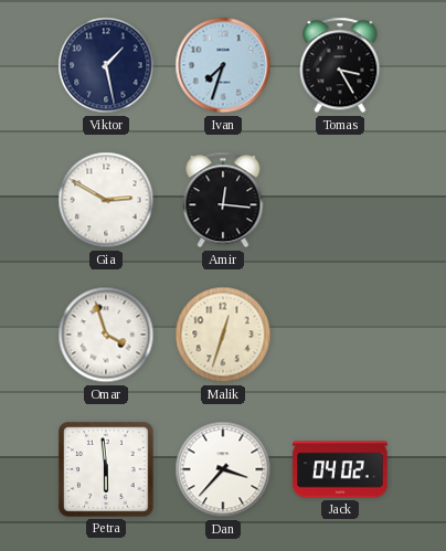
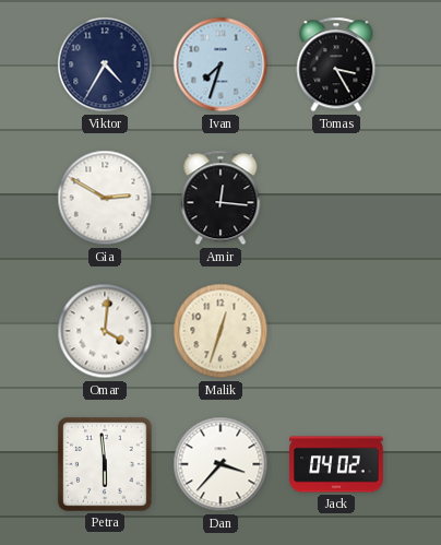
Viktor: 1:28 -> 4:35 (105, 64)
Omar: 3:57 -> 4:01 (105, 331)
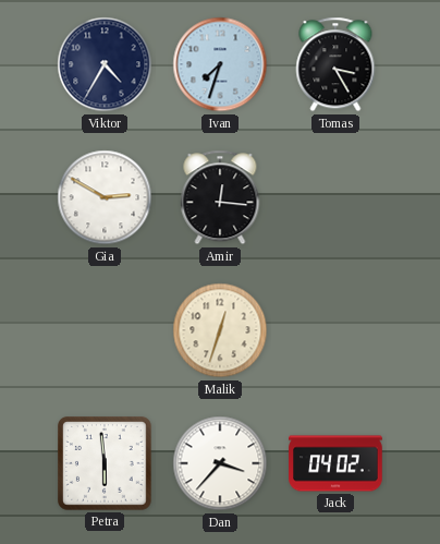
Omar: 4:01 -> none (105, 331)
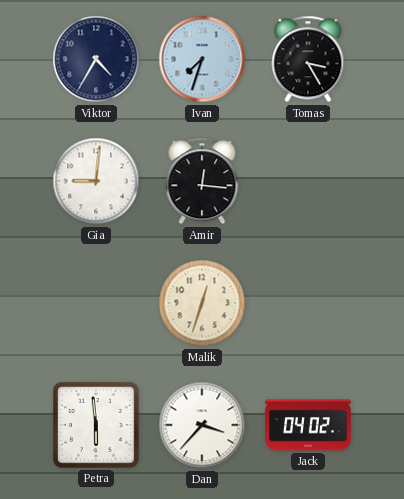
Gia: 2:50 -> 9:01 (96, 181)
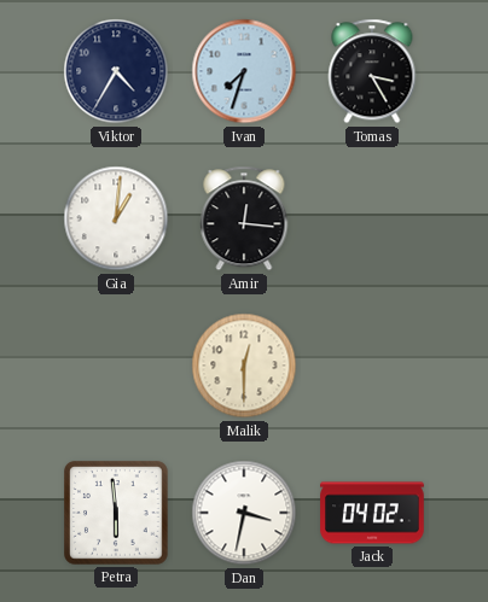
Gia: 9:01 -> 1:01 (116, 218)
Malik: 12:33 -> 12:30 (244, 366)
Dan: 3:37 -> 3:32 (244, 513)
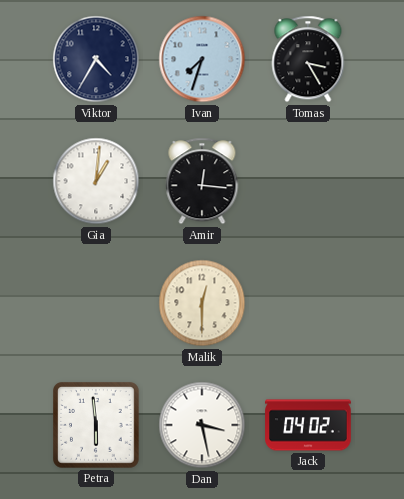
Dan: 3:32 -> 3:28 (202, 425)
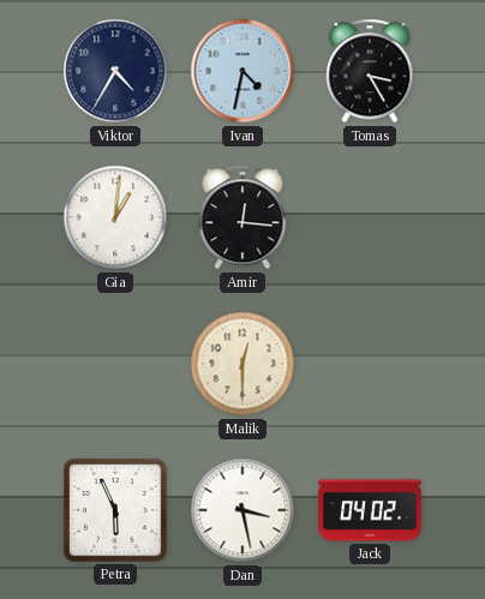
Ivan: 7:33 -> 4:32 (242, 71)
Petra: 5:59 -> 5:56 (116, 511)
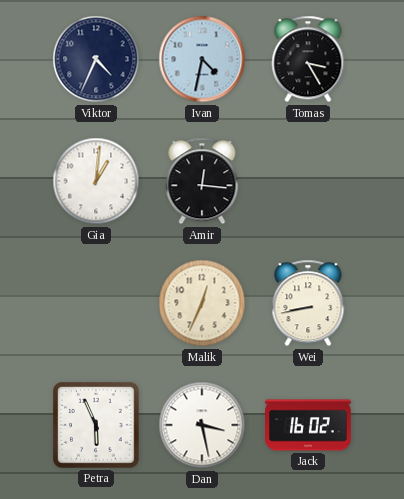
Viktor: 4:35 -> 4:34 (96, 59)
Malik: 12:30 -> 12:34 (202, 303)
Wei: none -> 8:43 (308, 303)
Jack: 04:02 -> 16:02 (308, 425)
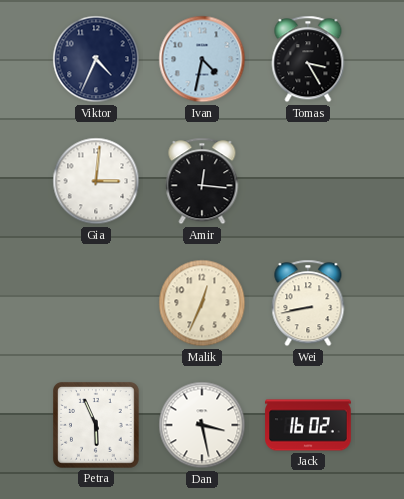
Gia: 1:01 -> 3:01 (96, 181)
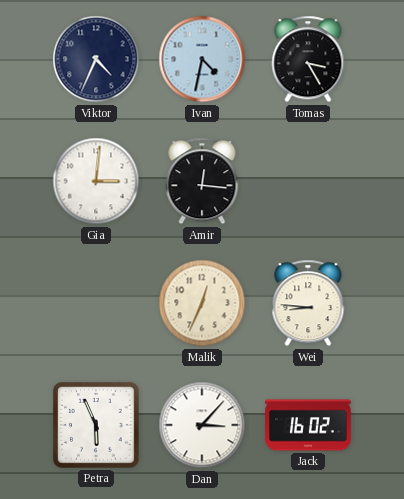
Wei: 8:43 -> 8:46 (308, 303)
Dan: 3:28 -> 3:07 (202, 425)
